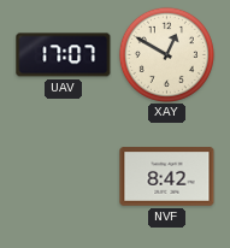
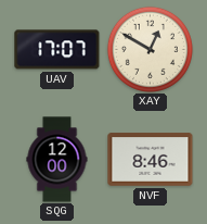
SQG: none -> 12:00 (57, 160)
NVF: 8:42 -> 8:46 (151, 160)
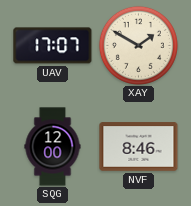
XAY: 12:50 -> 1:50 (138, 45)
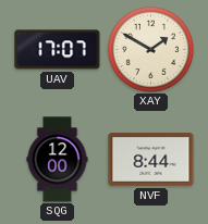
NVF: 8:46 -> 8:44 (151, 160)
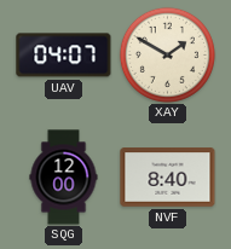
UAV: 17:07 -> 04:07 (64, 56)
NVF: 8:44 -> 8:40 (168, 178)
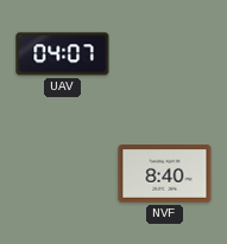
XAY: 1:50 -> none (167, 54)
SQG: 12:00 -> none (64, 178)
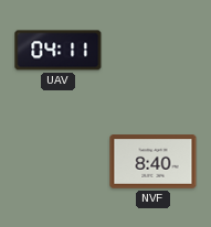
UAV: 04:07 -> 04:11 (59, 51)
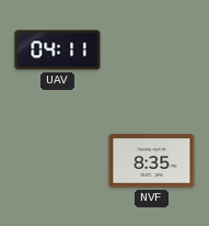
NVF: 8:40 -> 8:35 (152, 161)
